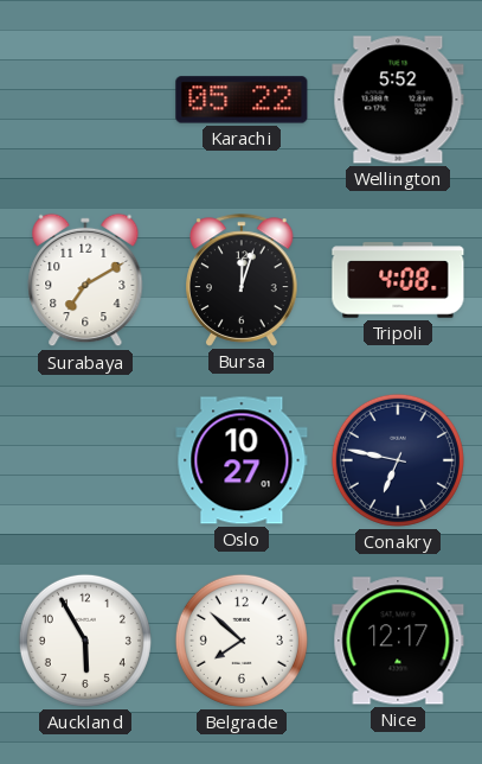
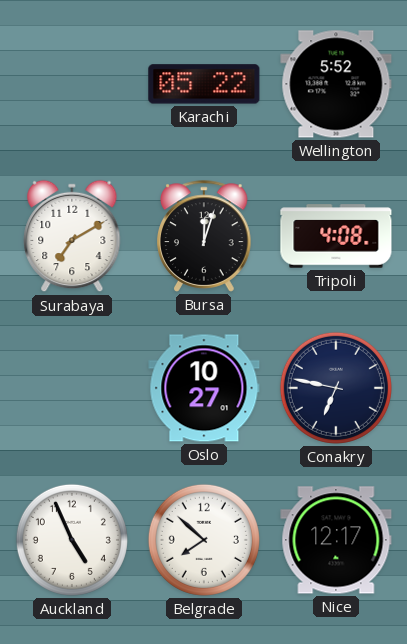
Auckland: 5:55 -> 4:56 (72, 540)
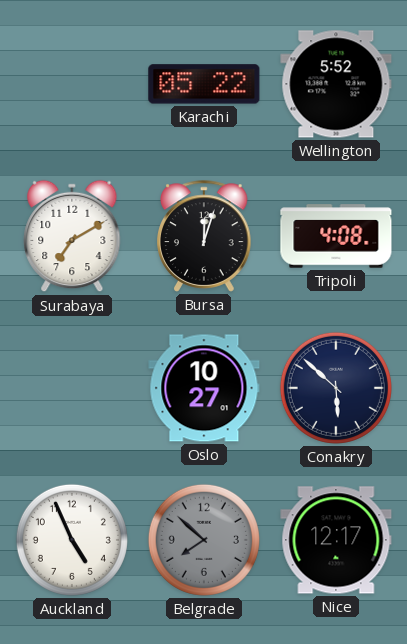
Conakry: 6:47 -> 5:52 (336, 388)
Belgrade dial: white -> grey (204, 540)
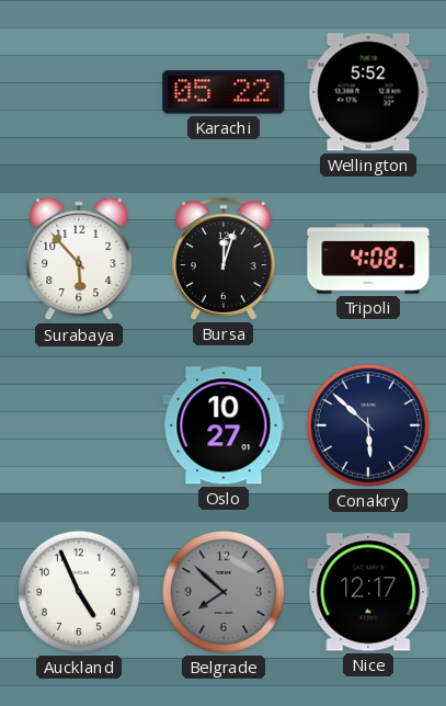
Surabaya: 7:10 -> 5:53 (79, 259)
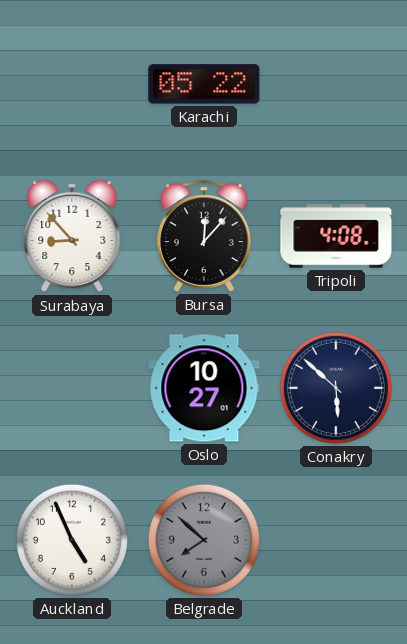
Wellington: 5:52 -> none (368, 92)
Surabaya: 5:53 -> 8:53 (72, 236)
Bursa: 12:03 -> 12:07 (204, 236)
Nice: 12:17 -> none (368, 592)
